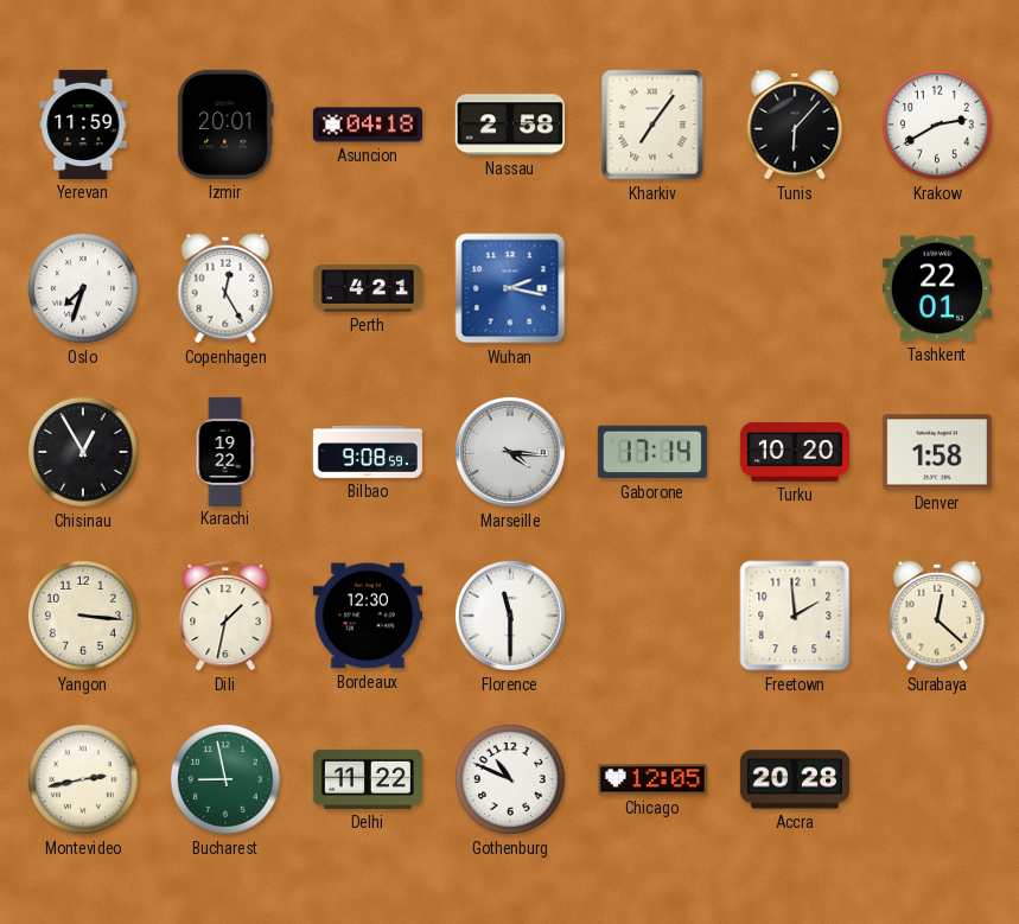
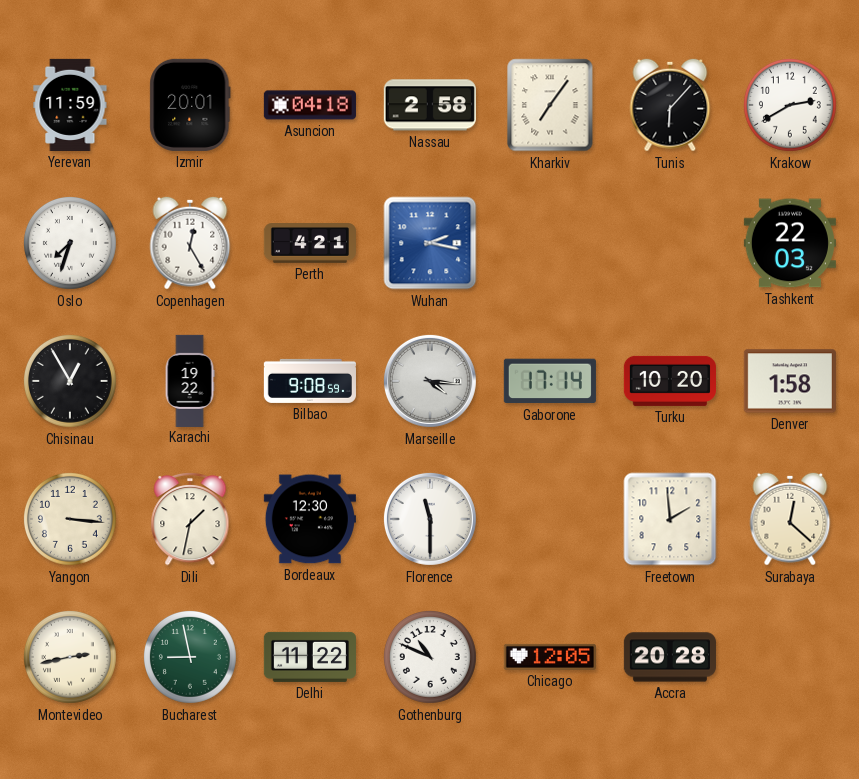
Tashkent: 22:01 -> 22:03 (790, 243)
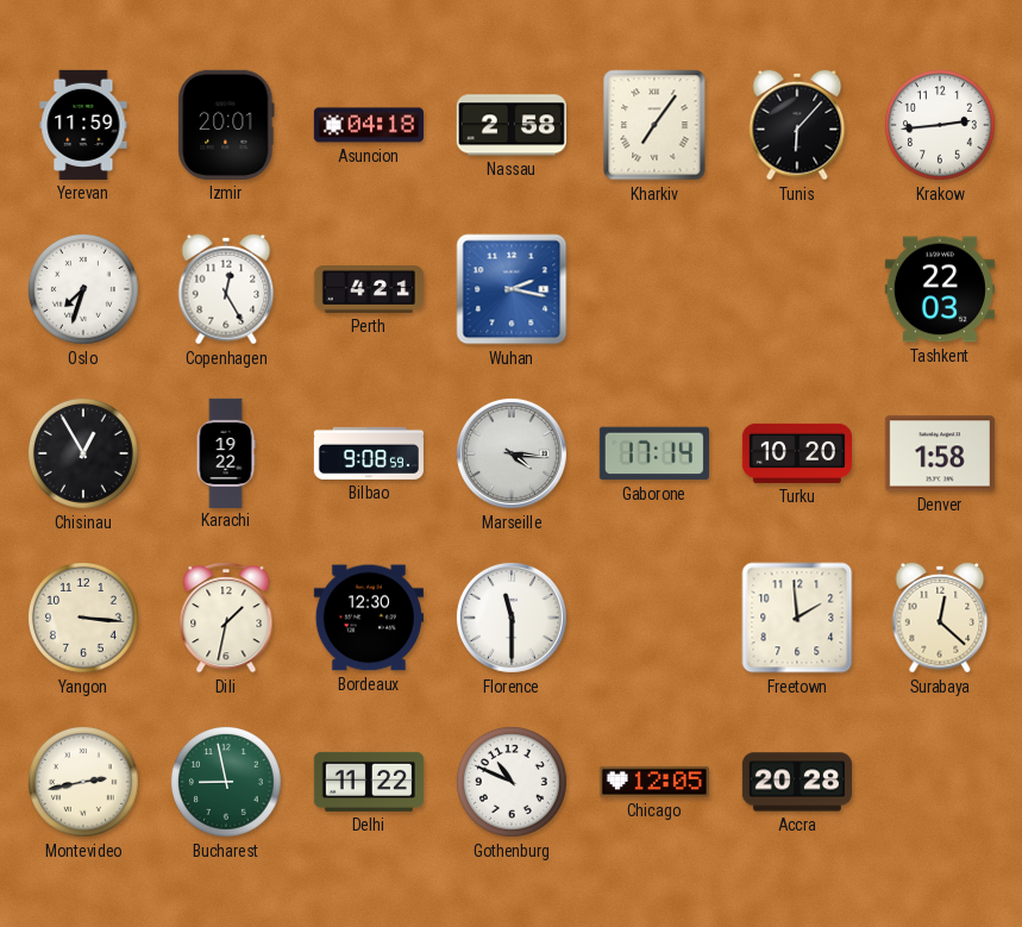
Krakow: 2:40 -> 2:44 (940, 125)
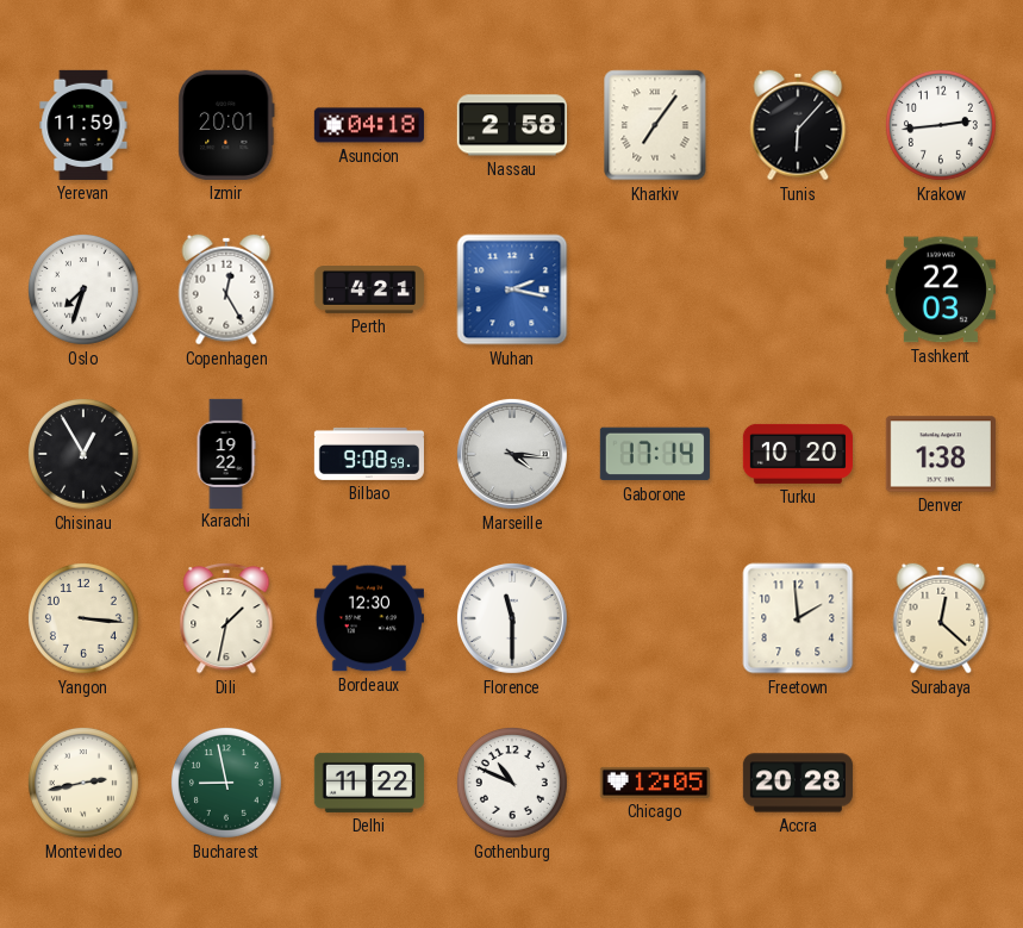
Denver: 1:58 -> 1:38 (941, 454)
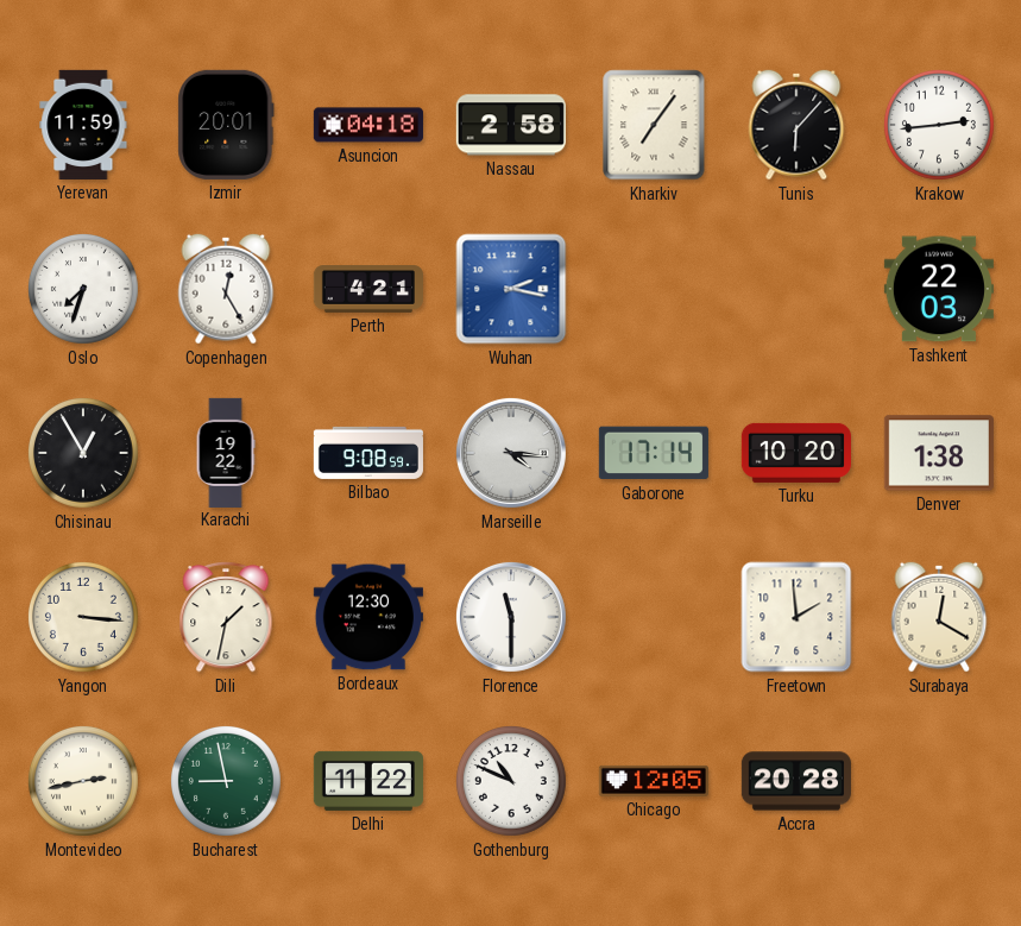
Surabaya: 12:22 -> 12:20 (939, 617)
